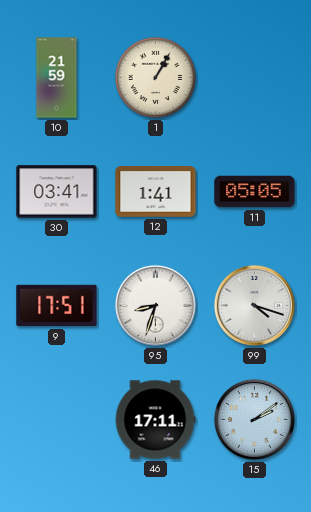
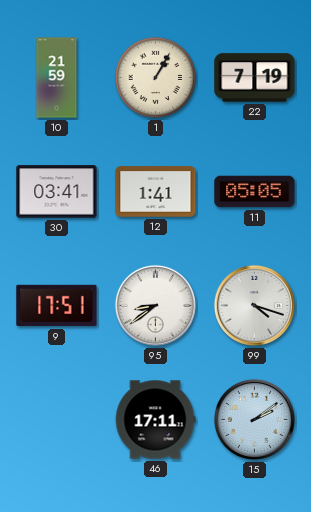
22: none -> 7:19 (255, 78)
95: 8:33 -> 8:39 (155, 305)
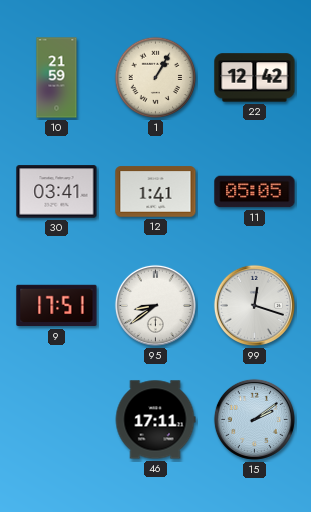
22: 7:19 -> 12:42 (255, 78)
99: 4:18 -> 12:18 (254, 305)
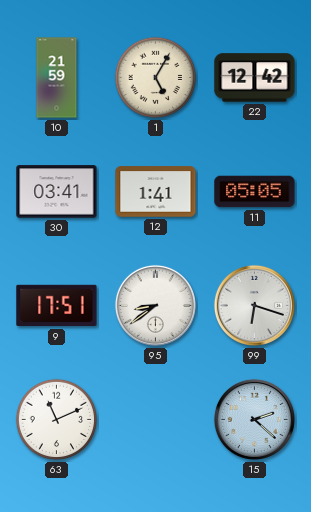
1: 1:05 -> 5:05 (156, 78)
99: 12:18 -> 6:18 (254, 305)
63: none -> 11:11 (57, 420)
46: 17:11 -> none (155, 420)
15: 2:09 -> 2:22 (254, 419)
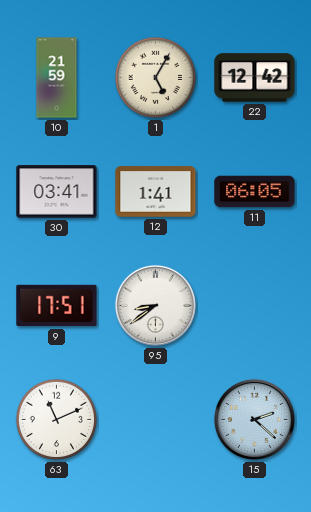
11: 05:05 -> 06:05 (255, 192)
99: 6:18 -> none (254, 305)
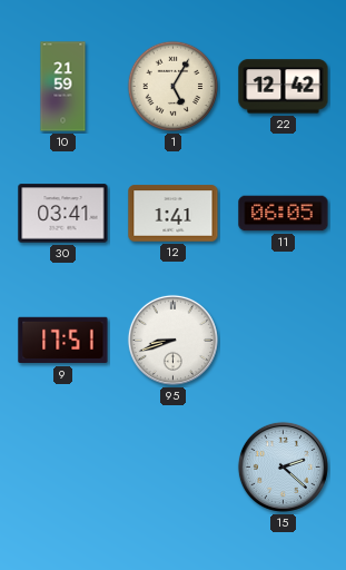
95: 8:39 -> 8:42 (172, 340)
63: 11:11 -> none (57, 420)
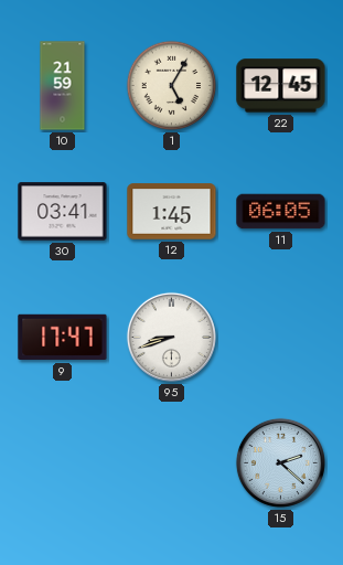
22: 12:42 -> 12:45 (281, 86)
12: 1:41 -> 1:45 (172, 212)
9: 17:51 -> 17:47 (63, 338)
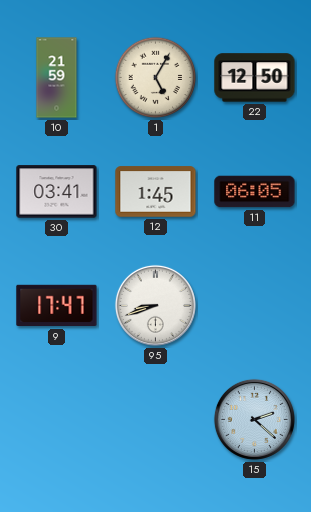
22: 12:45 -> 12:50 (255, 78)
